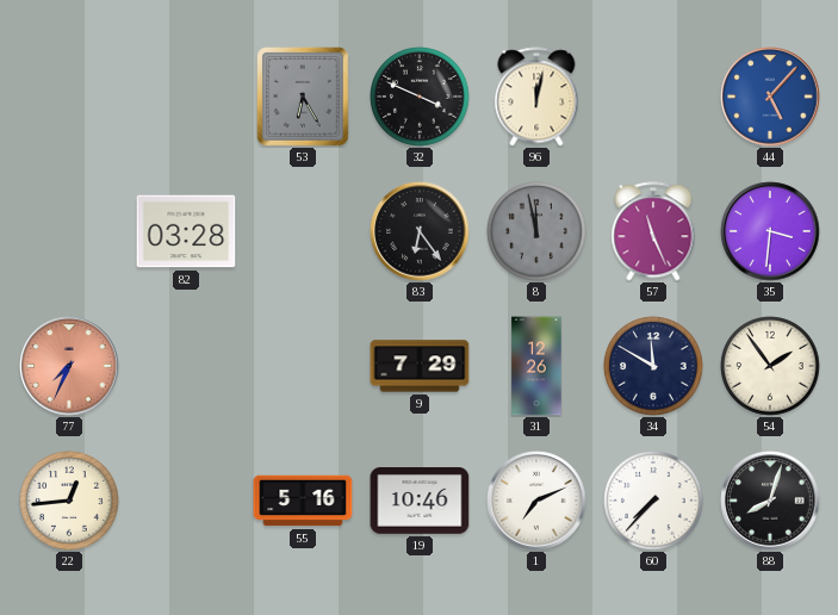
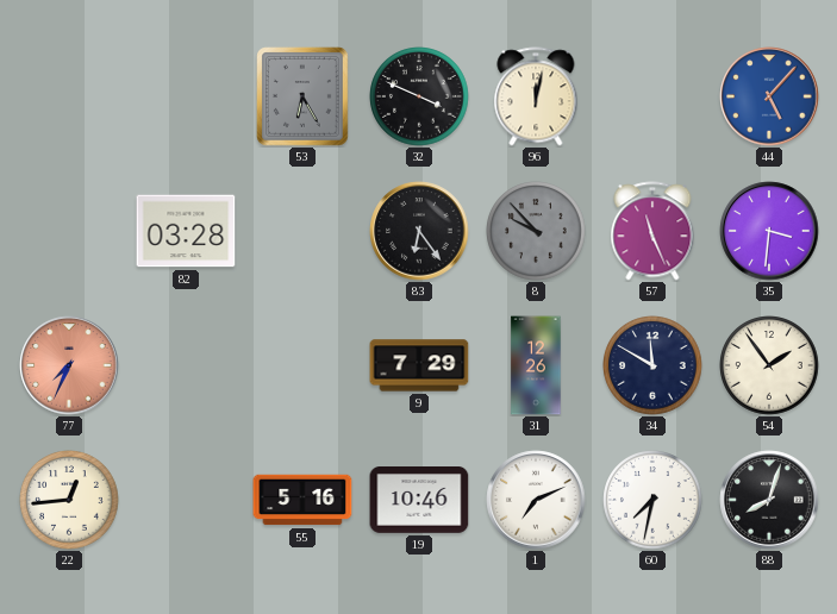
8: 11:58 -> 9:53 (536, 231)
60: 7:37 -> 7:32 (652, 500)
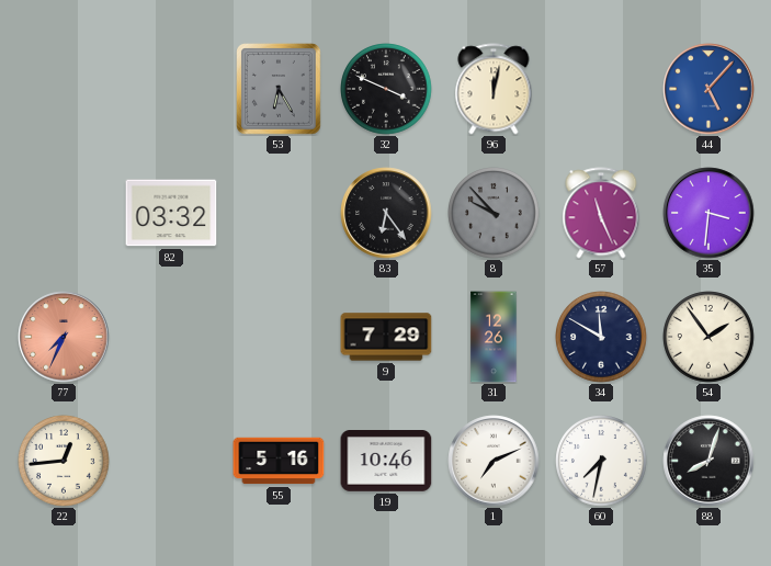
82: 03:28 -> 03:32 (171, 213)
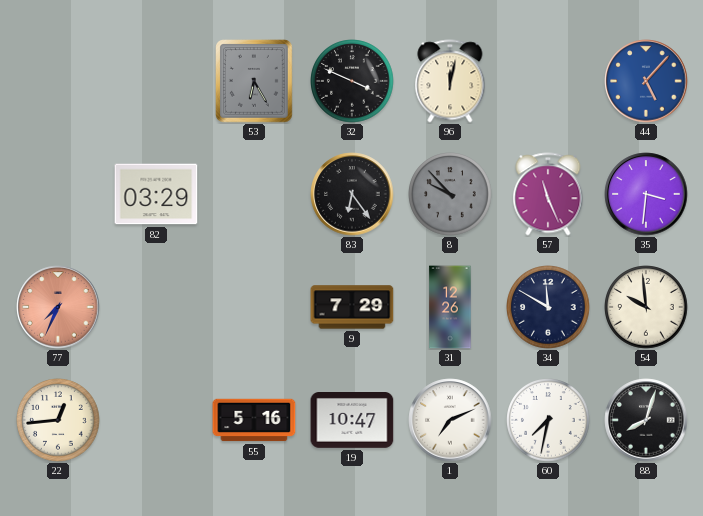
82: 03:32 -> 03:29 (156, 194)
54: 1:54 -> 9:59 (646, 307)
19: 10:46 -> 10:47 (352, 421)
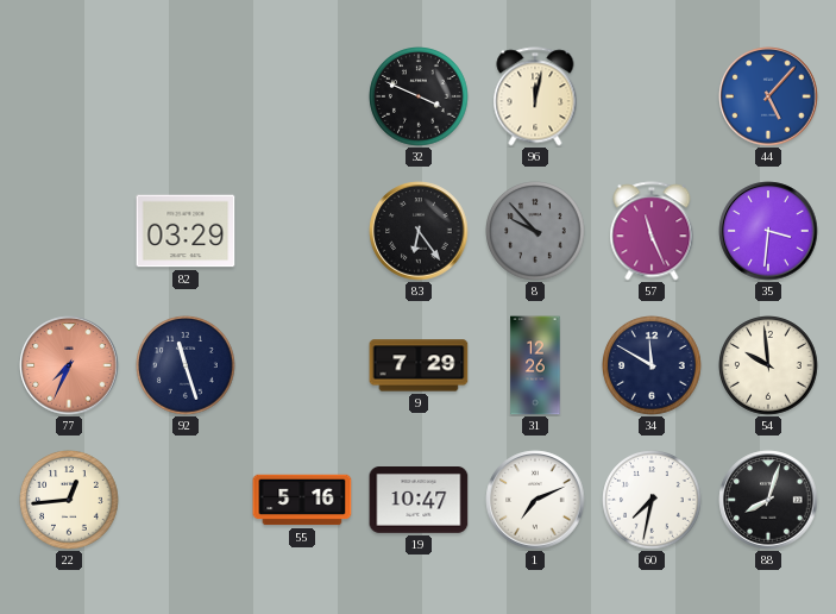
53: 6:25 -> none (255, 81)
92: none -> 11:27 (186, 365)
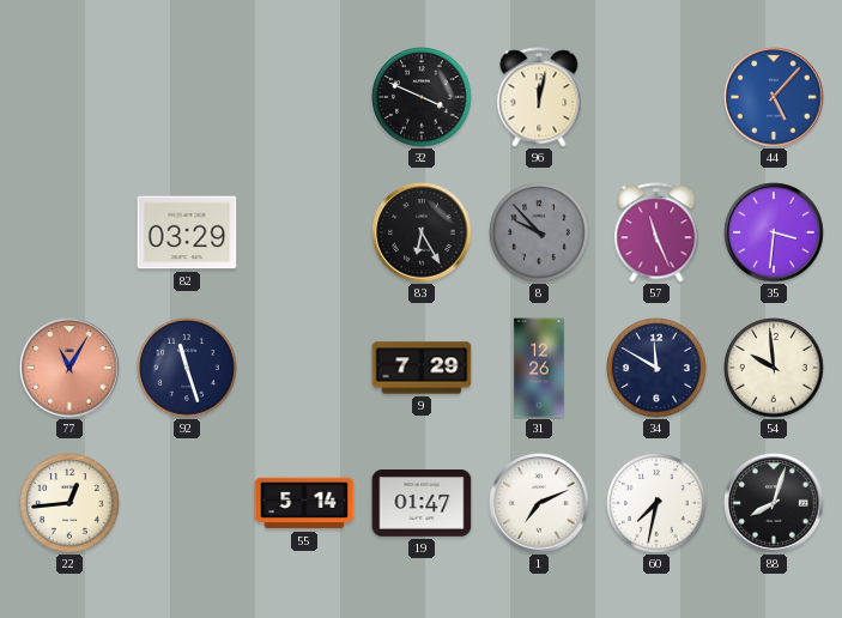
83: 6:24 -> 6:25 (422, 232)
77: 7:34 -> 11:05 (69, 368)
55: 5:16 -> 5:14 (304, 503)
19: 10:47 -> 01:47 (422, 504)
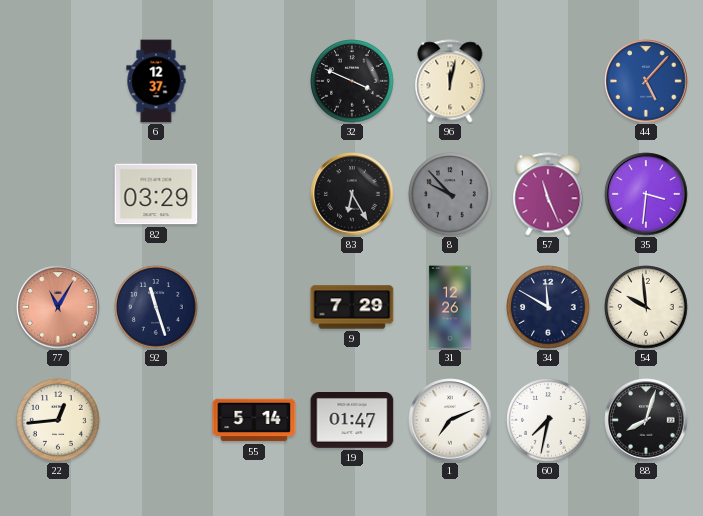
6: none -> 12:37 (156, 81)
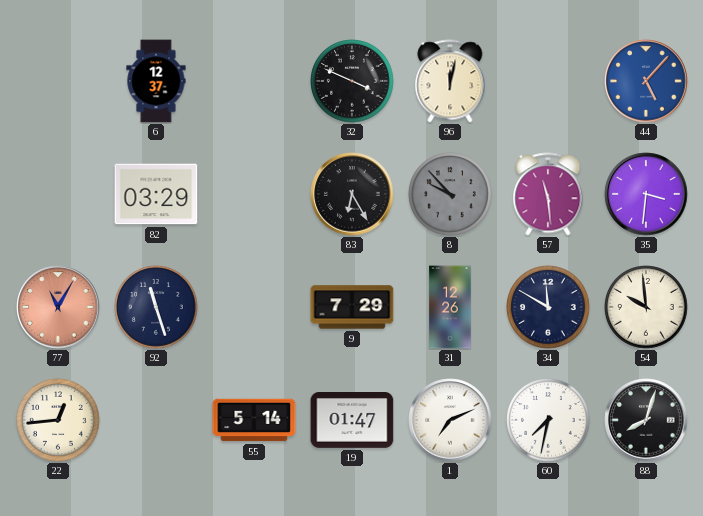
57: 11:26 -> 11:29 (548, 194)
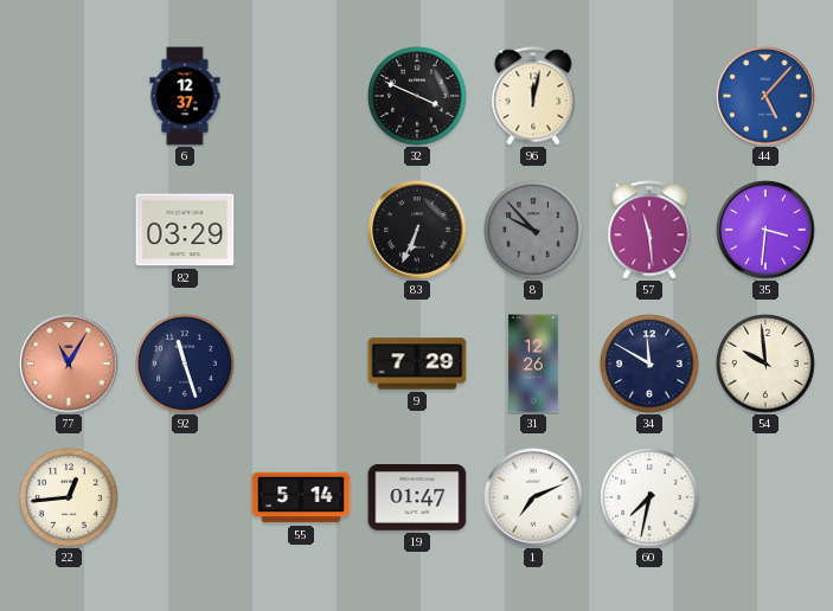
83: 6:25 -> 6:34 (417, 230)
88: 8:03 -> none (646, 420)
